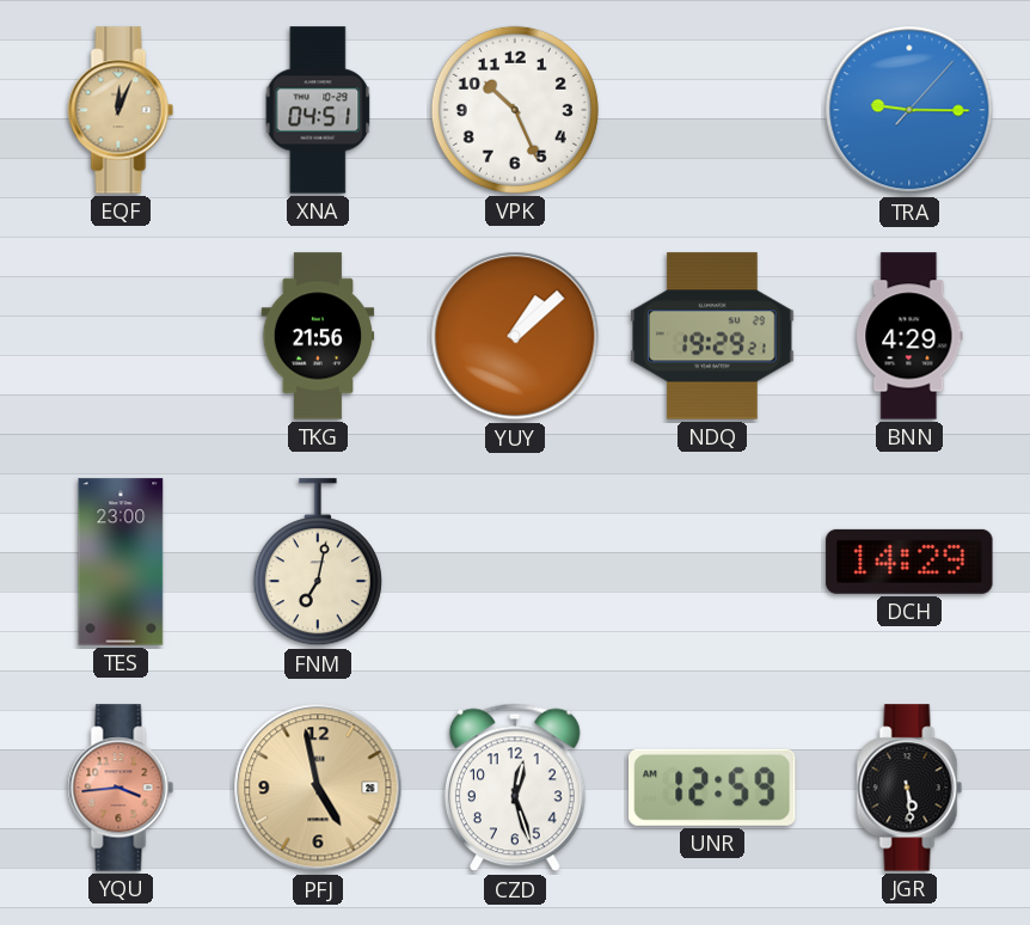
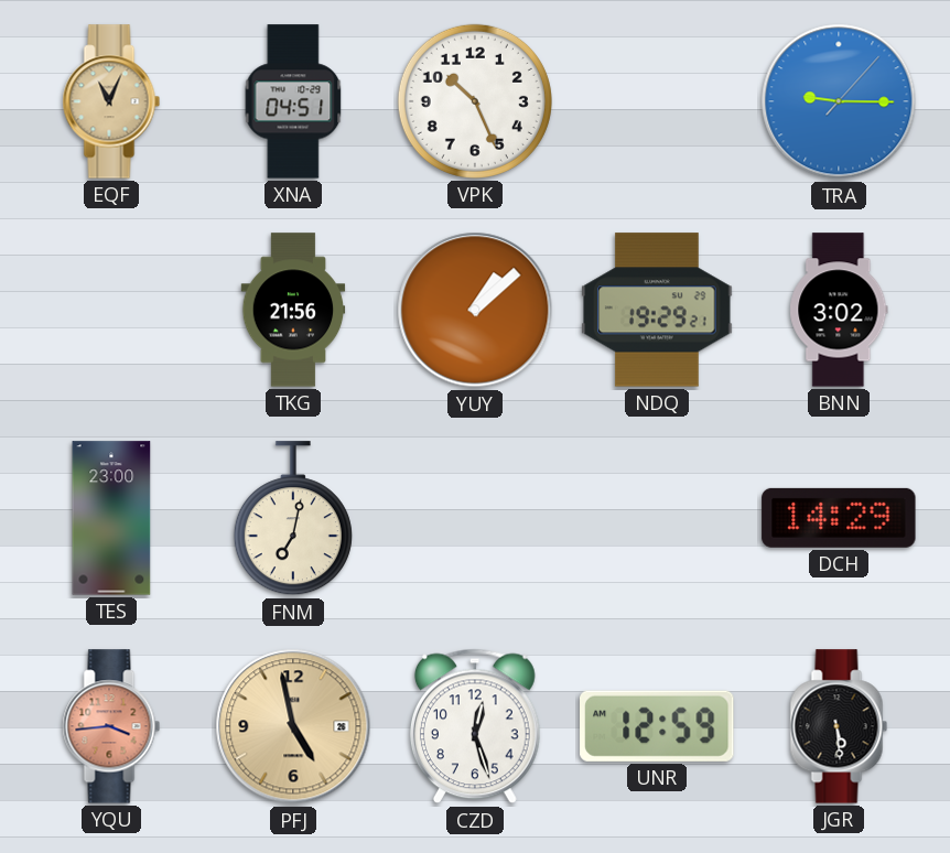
EQF: 12:04 -> 11:04 (111, 101)
BNN: 4:29 -> 3:02 (839, 310)
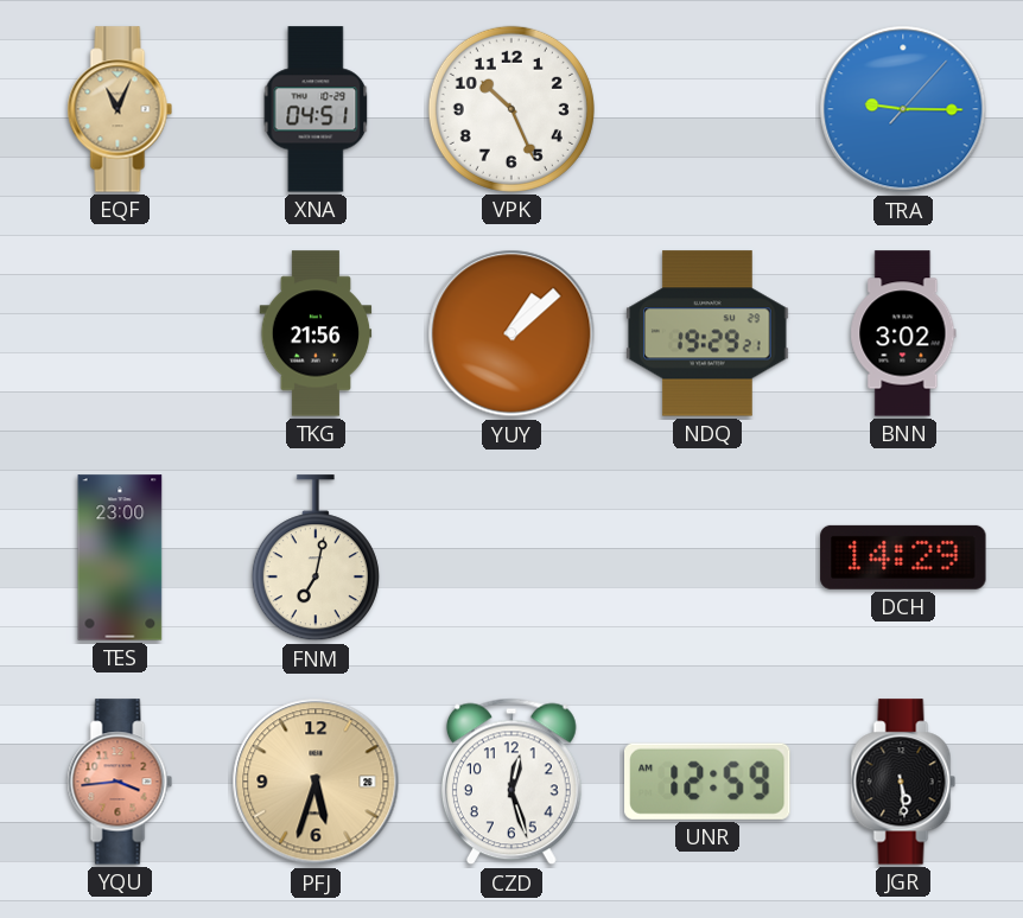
PFJ: 4:58 -> 5:33 (316, 782)
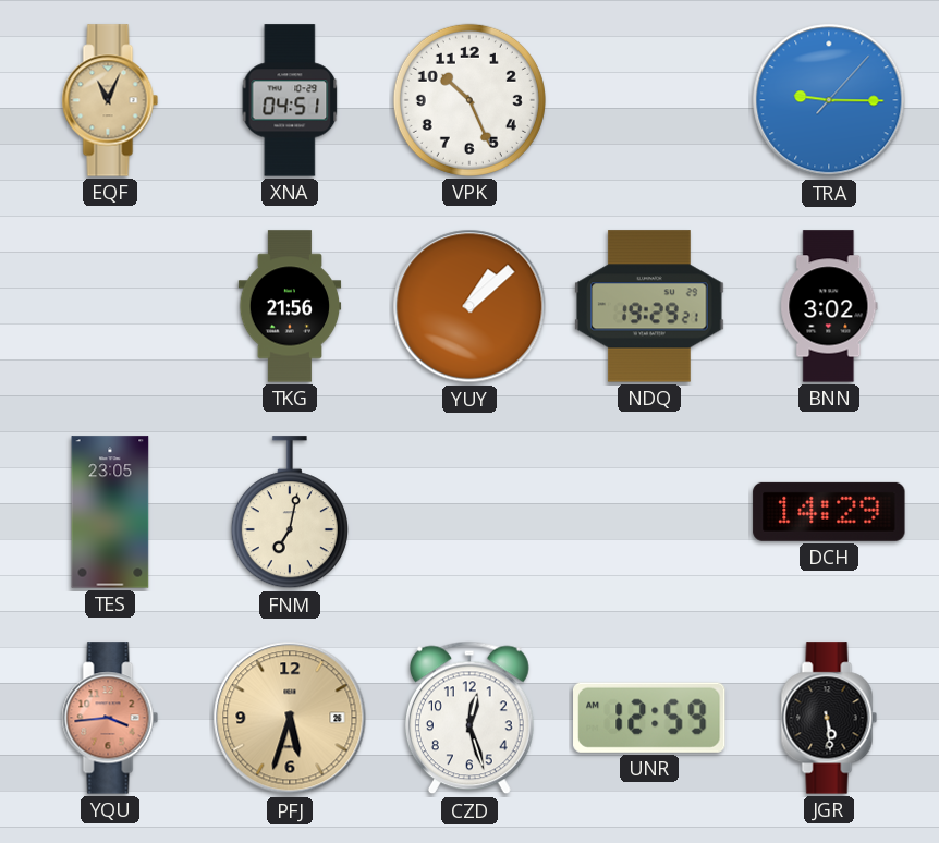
TES: 23:00 -> 23:05 (110, 512)
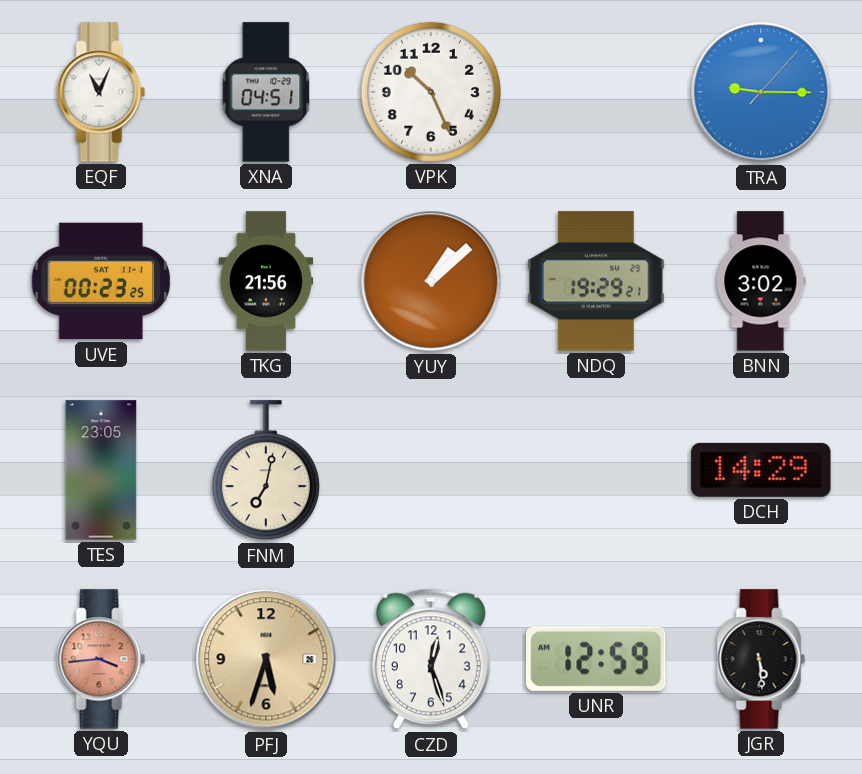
EQF dial: champagne -> white (101, 92)
UVE: none -> 00:23 (101, 281)
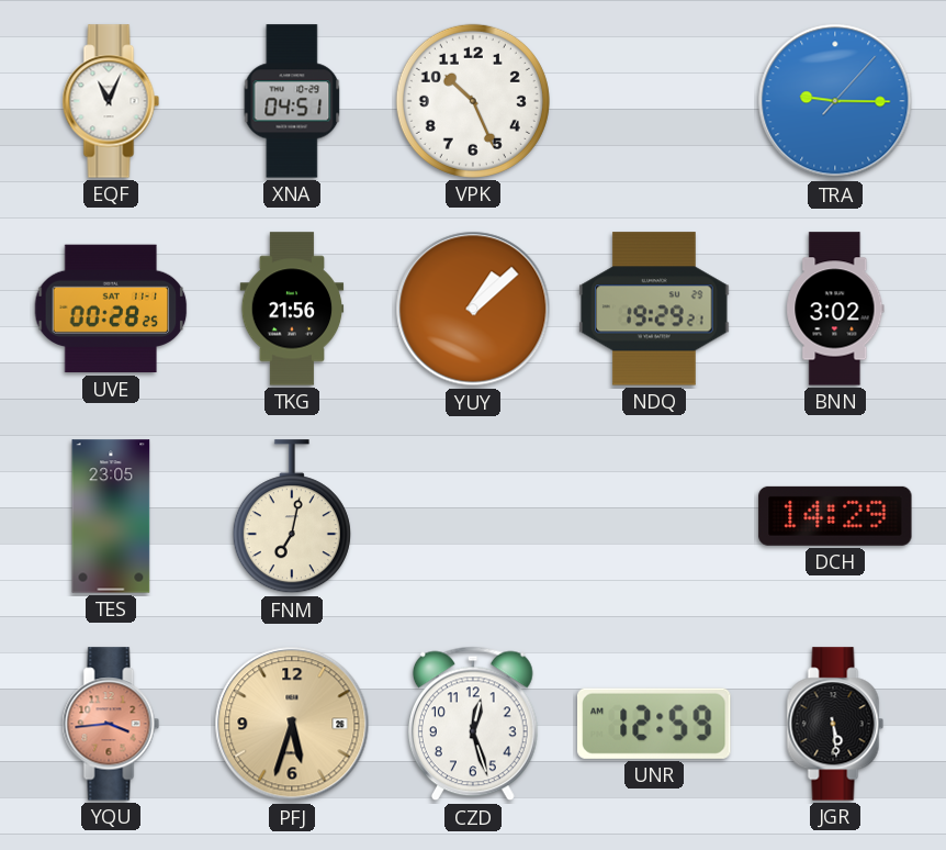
UVE: 00:23 -> 00:28 (111, 309)
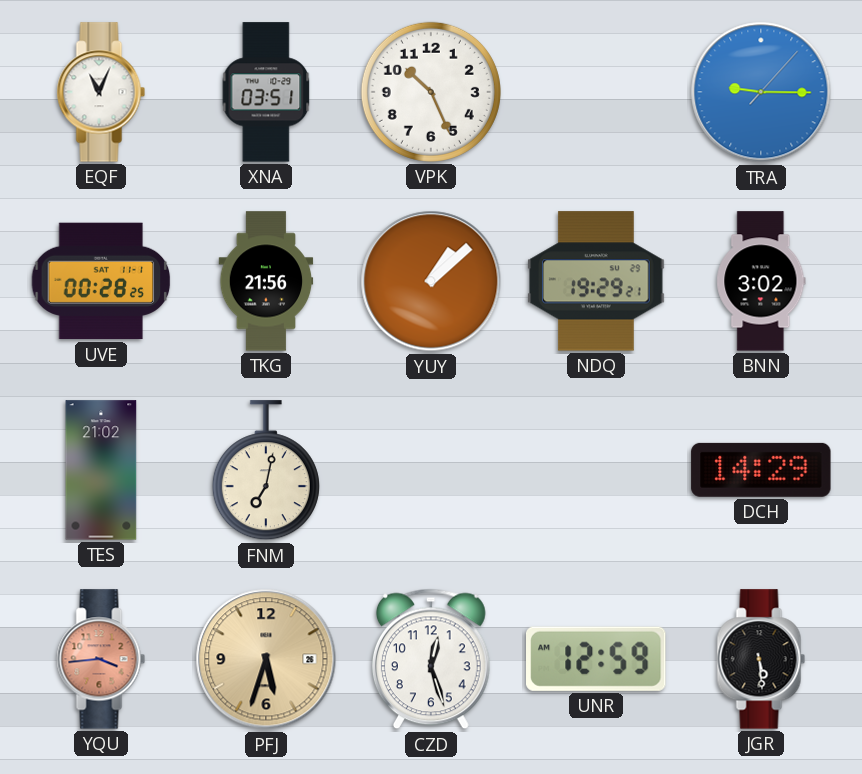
XNA: 04:51 -> 03:51 (266, 92)
TES: 23:05 -> 21:02 (101, 470)
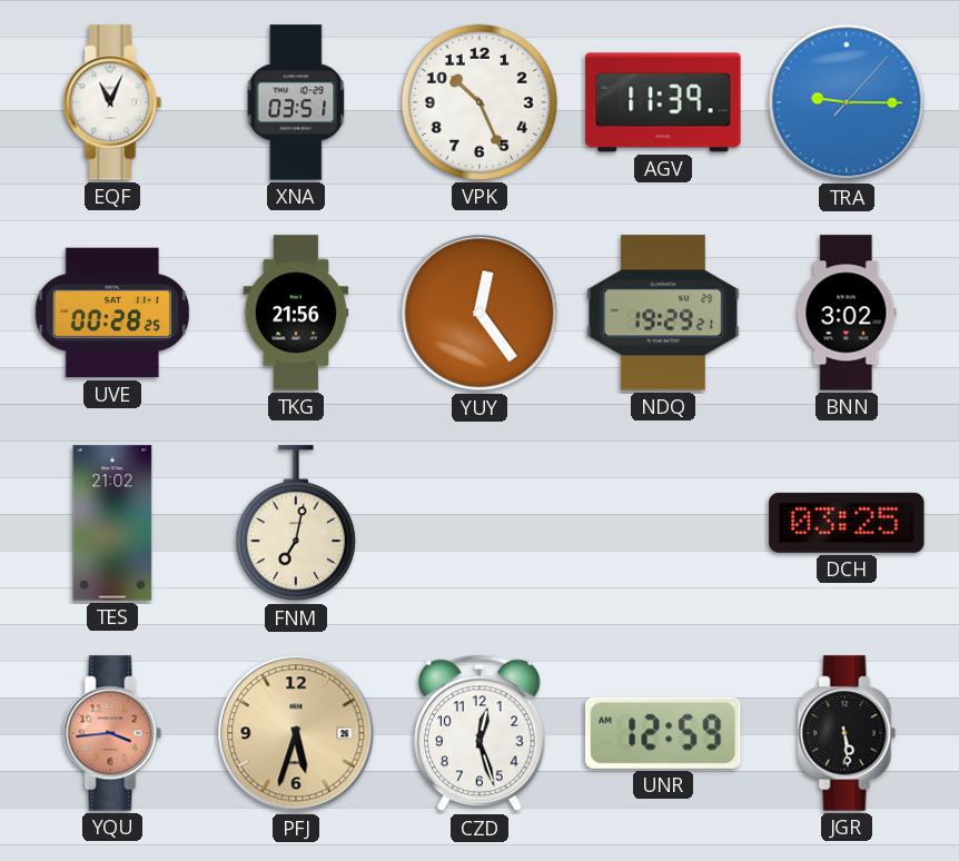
AGV: none -> 11:39 (663, 102)
YUY: 1:08 -> 12:24 (480, 313)
DCH: 14:29 -> 03:25 (847, 523)
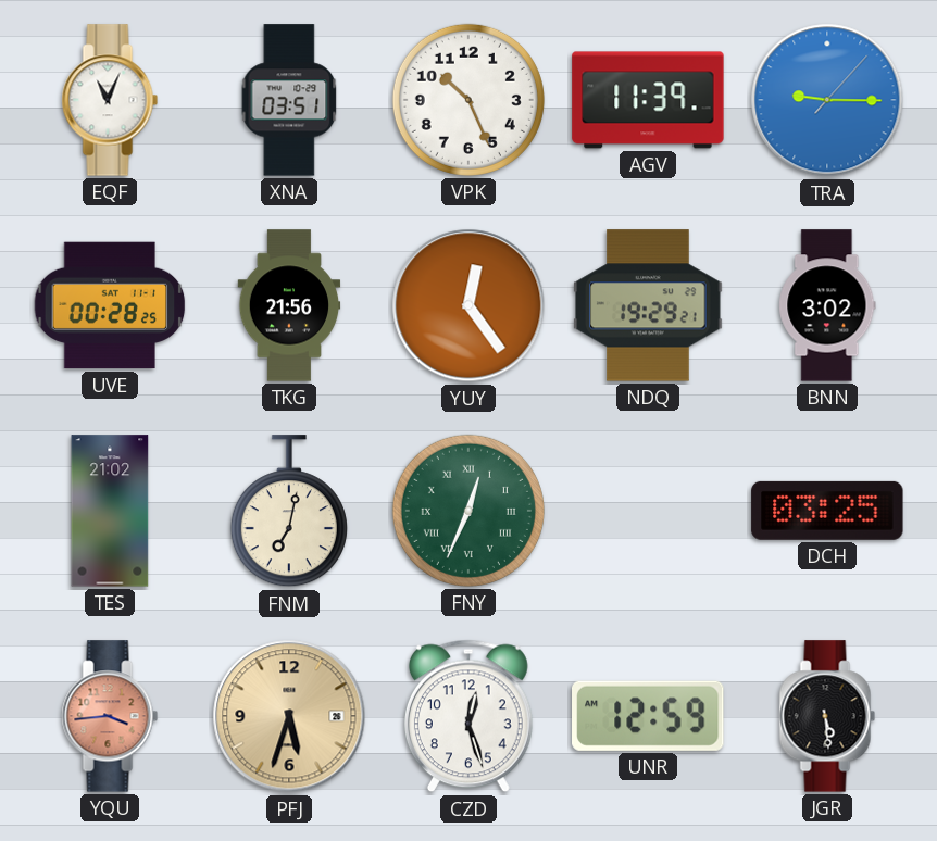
FNY: none -> 12:34 (469, 511)
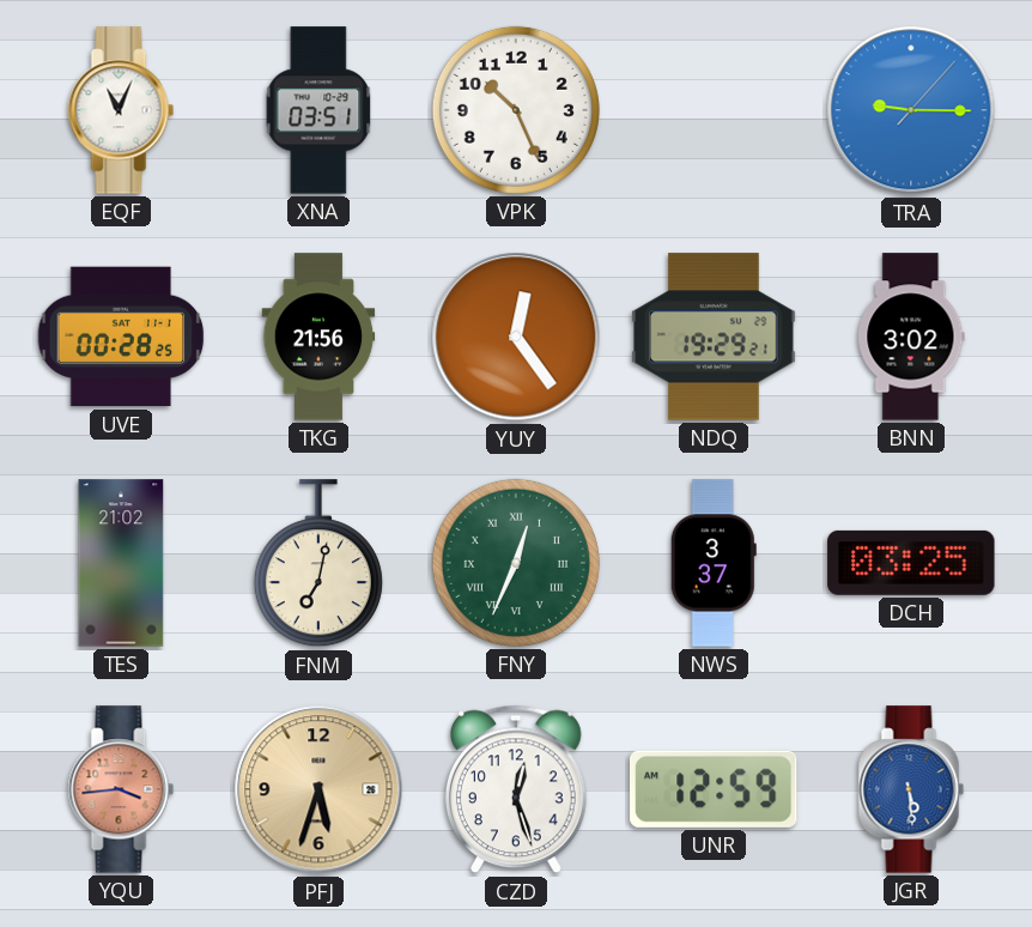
AGV: 11:39 -> none (648, 100)
NWS: none -> 3:37 (714, 563)
JGR dial: black -> blue (911, 789)
